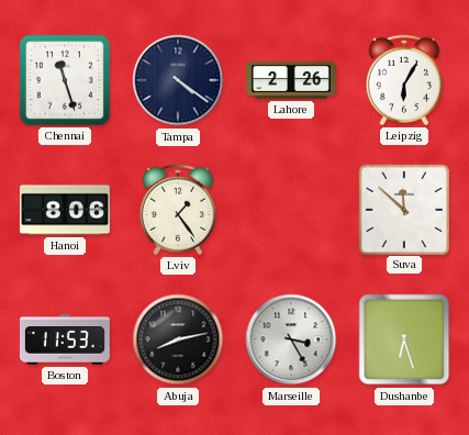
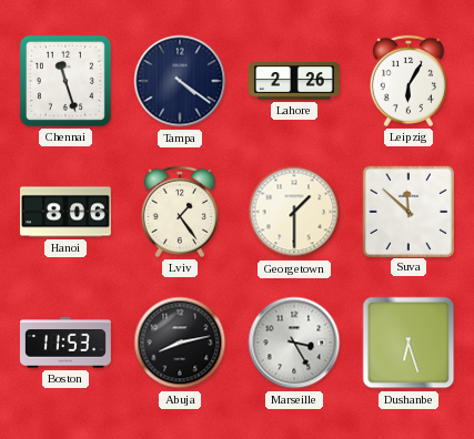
Georgetown: none -> 1:30 (294, 212)
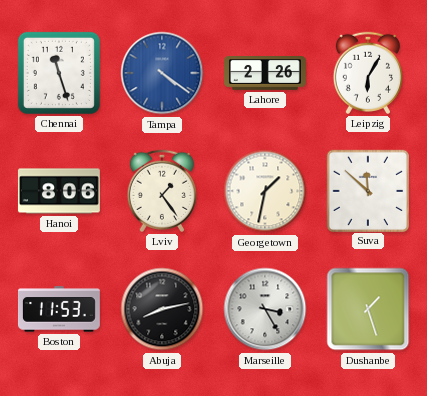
Tampa dial: navy -> blue (162, 73)
Georgetown: 1:30 -> 1:32 (265, 191)
Dushanbe: 6:27 -> 1:27 (368, 309)
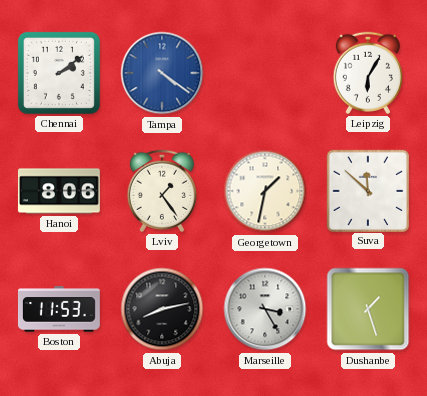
Chennai: 11:27 -> 2:09 (59, 73)
Lahore: 2:26 -> none (266, 74)
